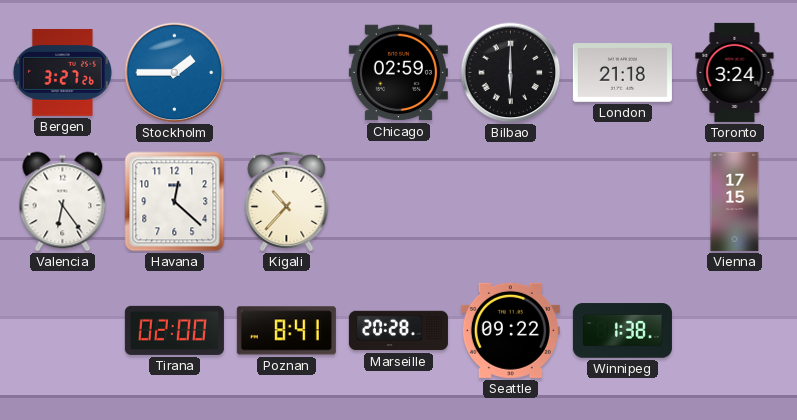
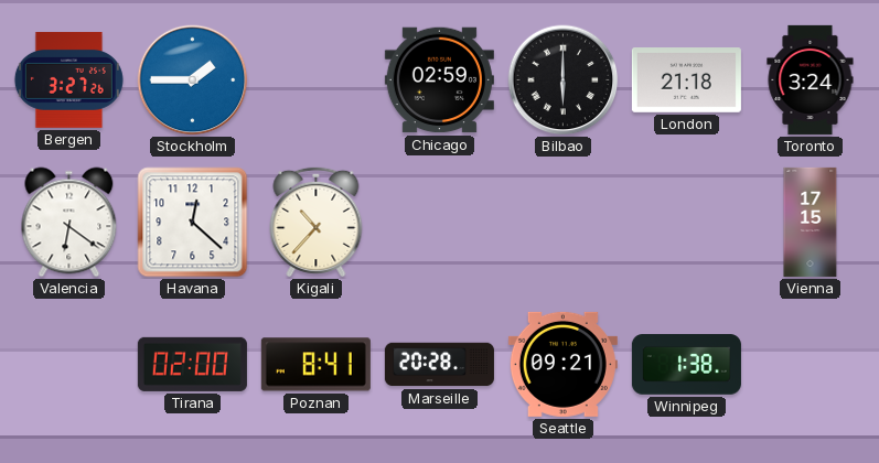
Valencia: 6:24 -> 6:21 (69, 223)
Seattle: 09:22 -> 09:21 (562, 364)
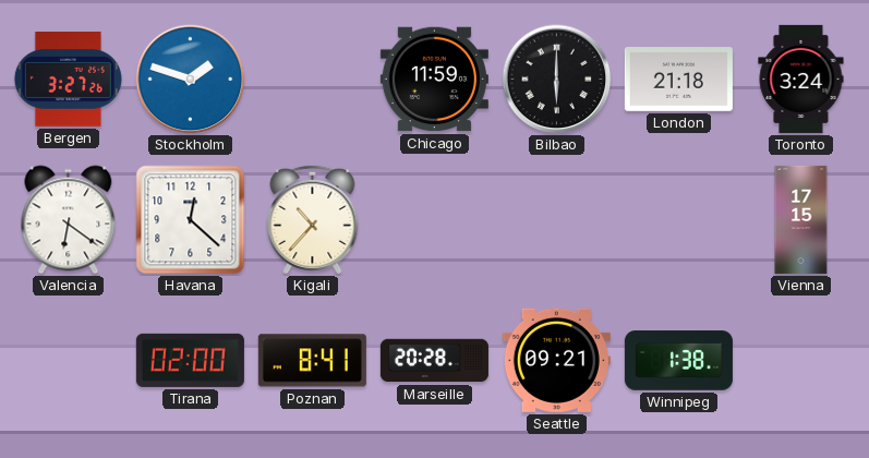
Stockholm: 1:45 -> 1:48 (191, 80)
Chicago: 02:59 -> 11:59 (434, 80)
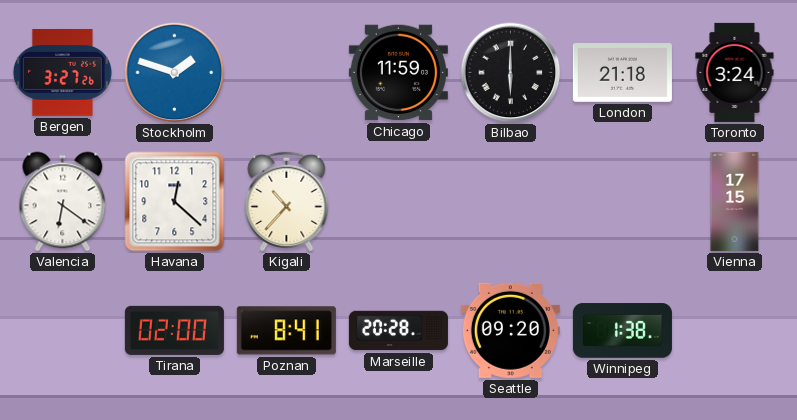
Seattle: 09:21 -> 09:20 (510, 330)
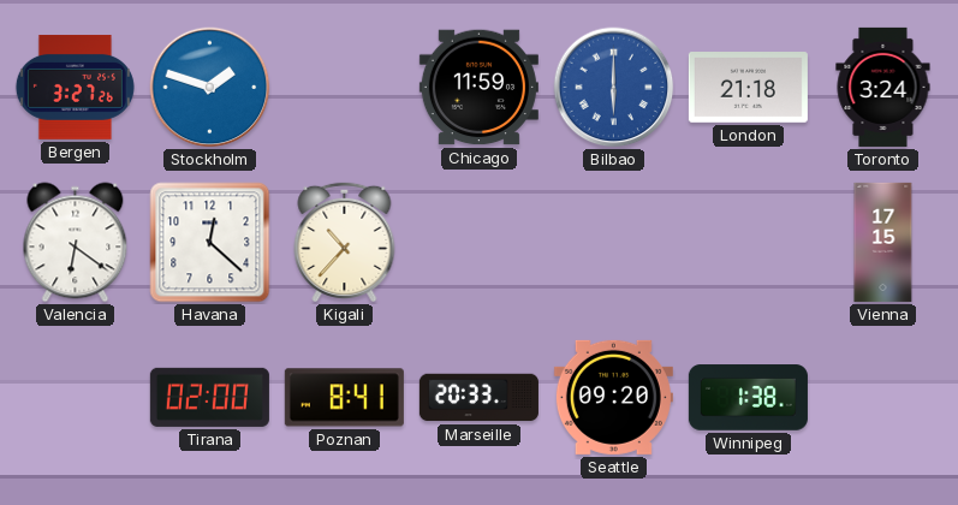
Bilbao dial: black -> blue (614, 88)
Marseille: 20:28 -> 20:33 (478, 398)
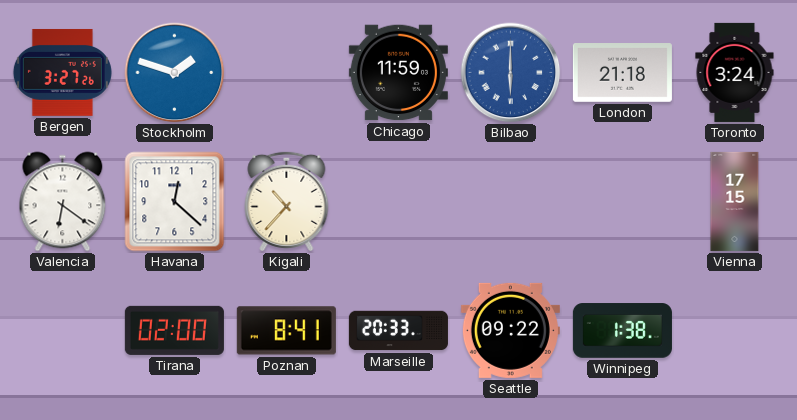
Seattle: 09:20 -> 09:22 (510, 330)
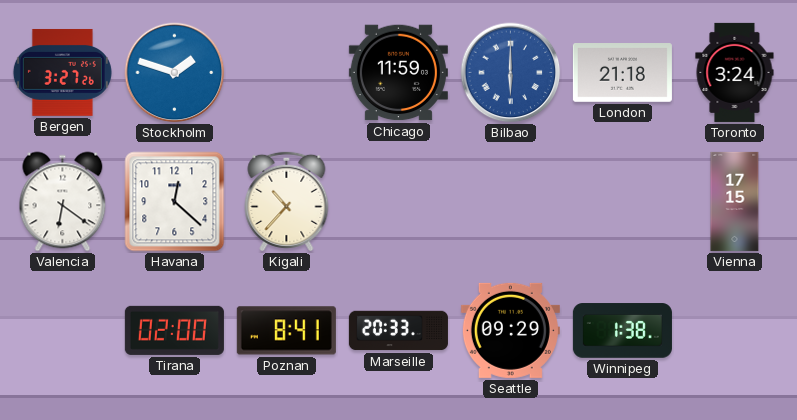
Seattle: 09:22 -> 09:29 (510, 330)
